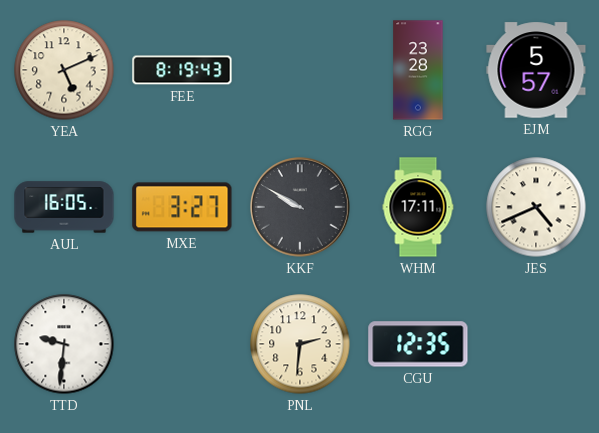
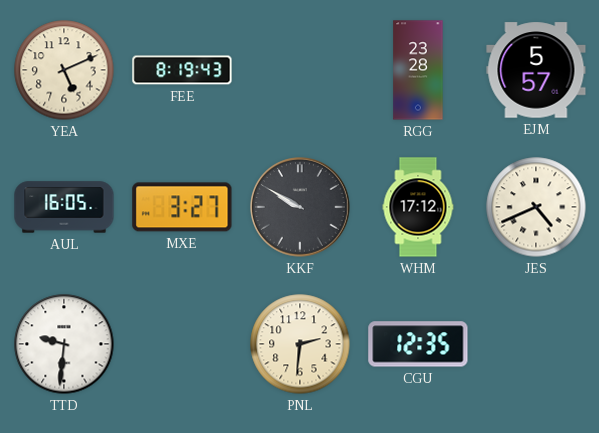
WHM: 17:11 -> 17:12 (418, 207)
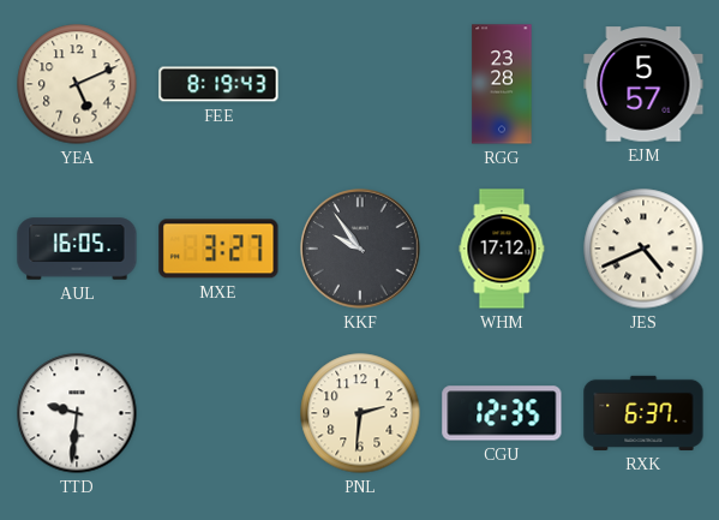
KKF: 9:50 -> 9:54 (360, 249)
RXK: none -> 6:37 (643, 413)
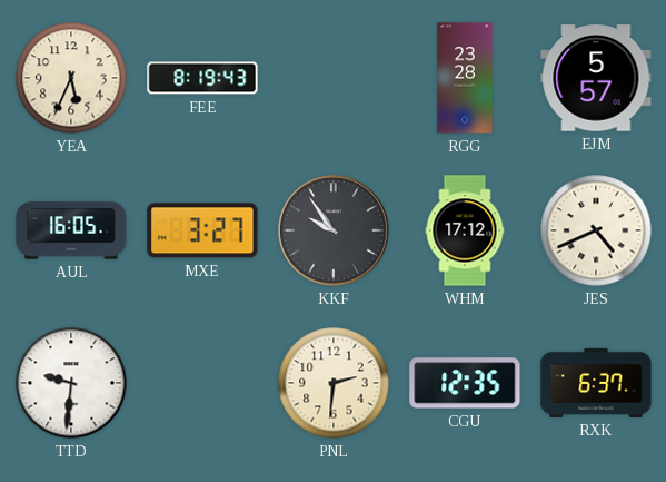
YEA: 5:11 -> 5:34 (71, 78)
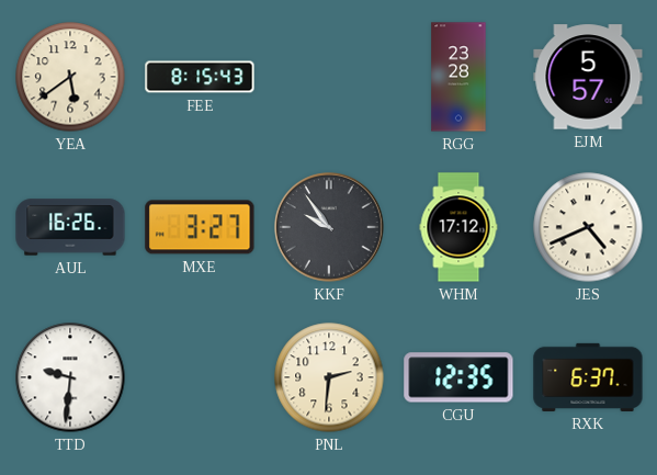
YEA: 5:34 -> 5:39 (70, 77)
FEE: 8:19 -> 8:15 (200, 77)
AUL: 16:05 -> 16:26 (70, 227)
